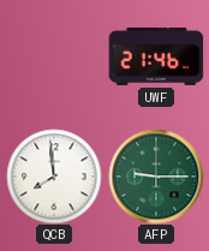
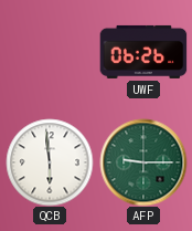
UWF: 21:46 -> 06:26 (143, 52)
QCB: 7:59 -> 5:59 (50, 162)
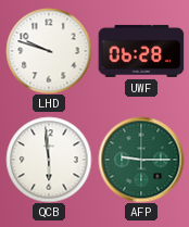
LHD: none -> 9:48 (49, 51)
UWF: 06:26 -> 06:28 (141, 51)
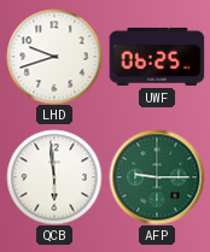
LHD: 9:48 -> 9:42 (54, 57)
UWF: 06:28 -> 06:25 (157, 57)
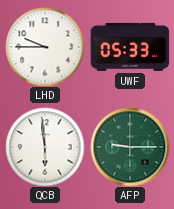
LHD: 9:42 -> 9:45 (45, 47)
UWF: 06:25 -> 05:33 (130, 47)
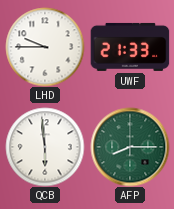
UWF: 05:33 -> 21:33 (130, 47)
AFP: 9:15 -> 8:15 (130, 147)
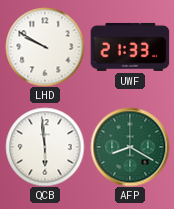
LHD: 9:45 -> 9:50 (45, 47)
AFP: 8:15 -> 8:20 (130, 147)
